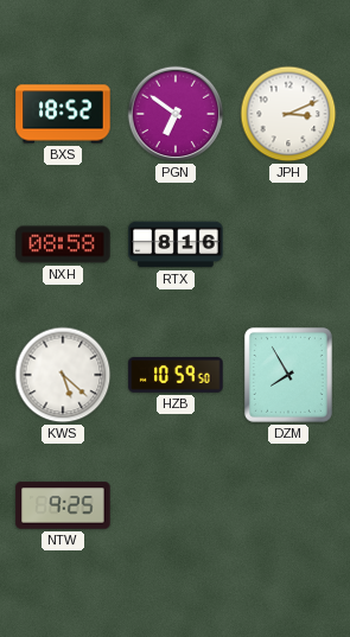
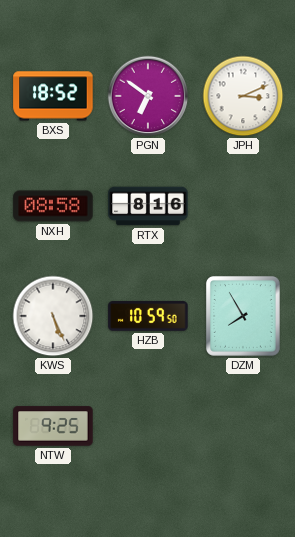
KWS: 5:22 -> 5:26 (53, 316)
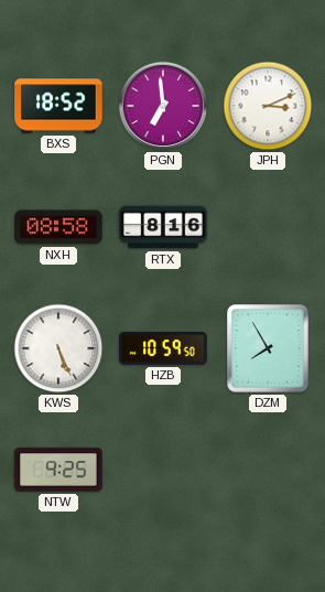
PGN: 6:51 -> 6:59 (163, 106)
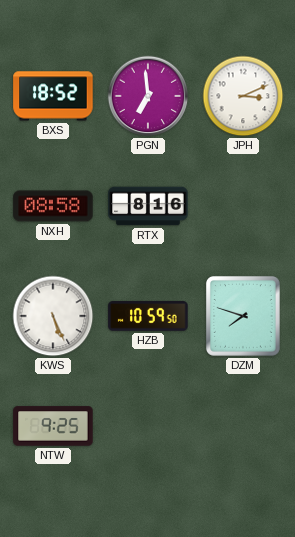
DZM: 7:55 -> 7:48 (243, 316)
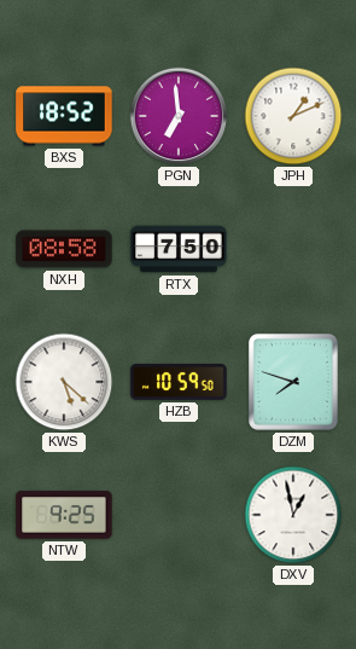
JPH: 3:11 -> 1:11 (293, 116)
RTX: 8:16 -> 7:50 (179, 249)
KWS: 5:26 -> 5:22 (64, 382)
DXV: none -> 12:58 (293, 515)
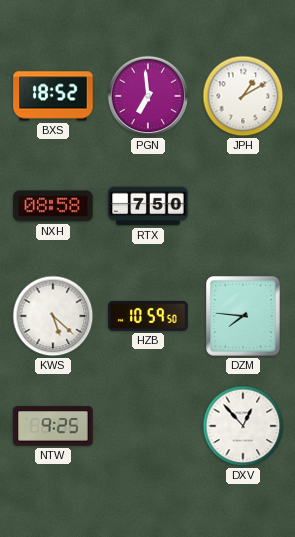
JPH: 1:11 -> 1:10 (243, 96)
DZM: 7:48 -> 7:46 (243, 316)
DXV: 12:58 -> 12:53 (243, 426)
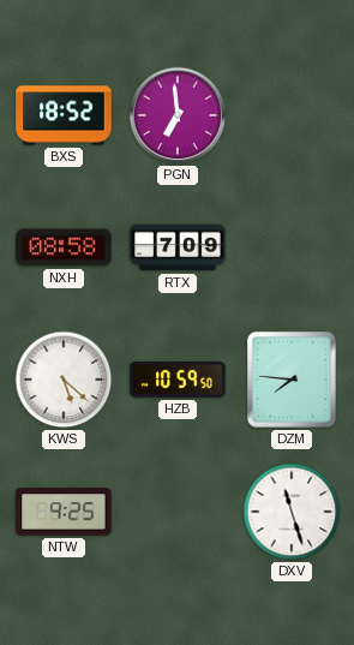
JPH: 1:10 -> none (243, 96)
RTX: 7:50 -> 7:09 (178, 247)
DXV: 12:53 -> 11:27 (292, 512)
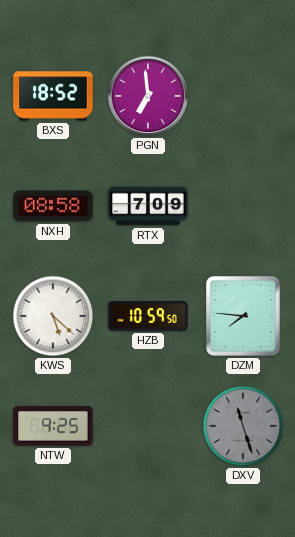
DXV dial: white -> grey (243, 426)
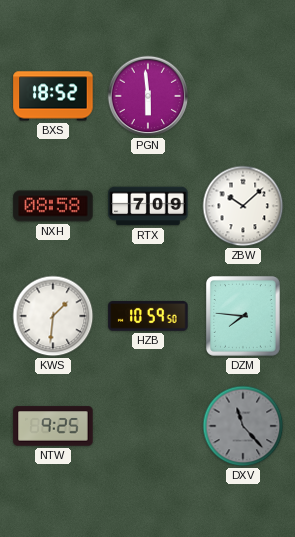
PGN: 6:59 -> 5:59 (148, 96)
ZBW: none -> 10:08 (243, 206)
KWS: 5:22 -> 1:31 (53, 316)
DXV: 11:27 -> 11:23 (243, 426)
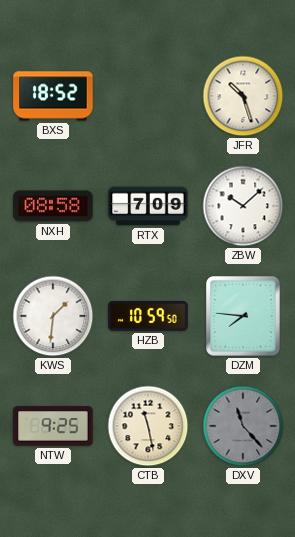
PGN: 5:59 -> none (148, 96)
JFR: none -> 10:27 (243, 96)
CTB: none -> 11:28 (148, 426)
